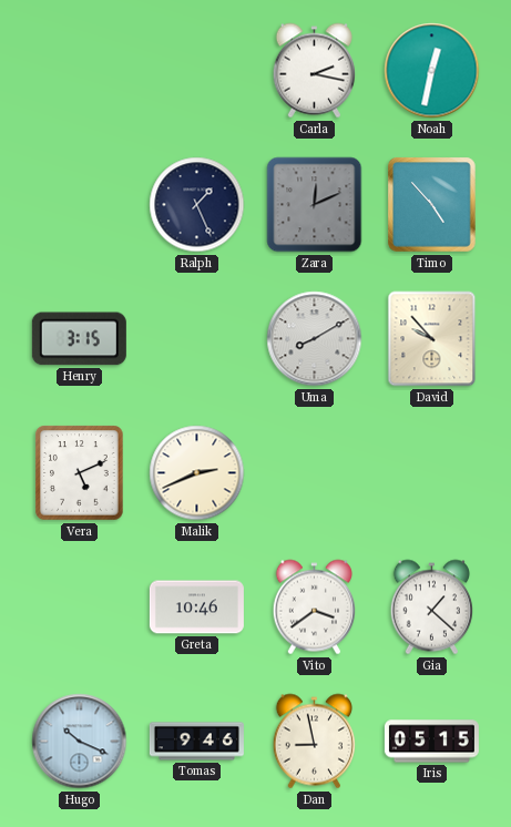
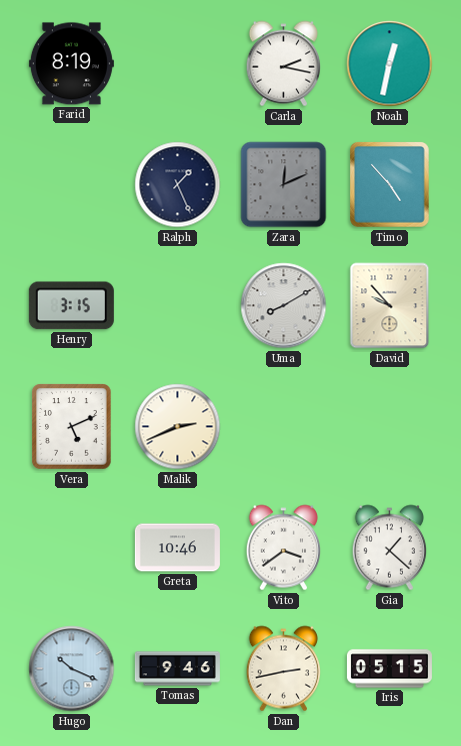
Farid: none -> 8:19 (71, 64)
Dan: 8:58 -> 2:43 (283, 669)
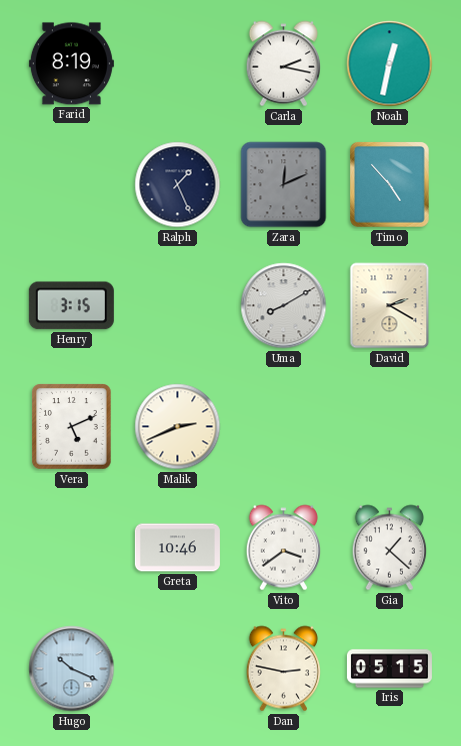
David: 9:53 -> 2:20 (390, 306)
Tomas: 9:46 -> none (177, 669)
Dan: 2:43 -> 2:47 (283, 669)
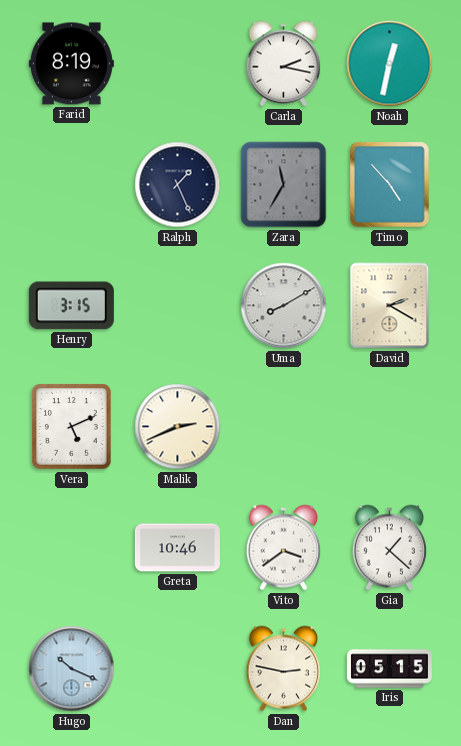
Zara: 12:11 -> 11:35 (284, 185)
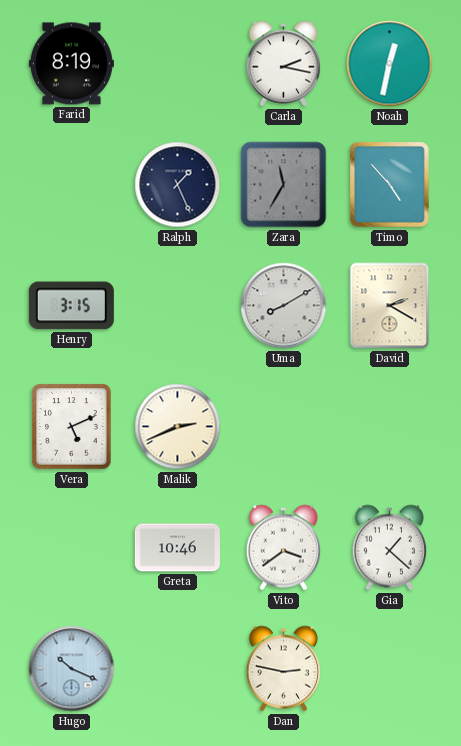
Iris: 05:15 -> none (389, 669)
